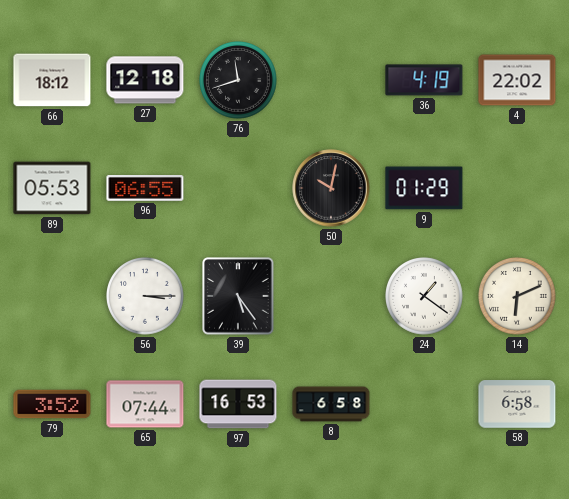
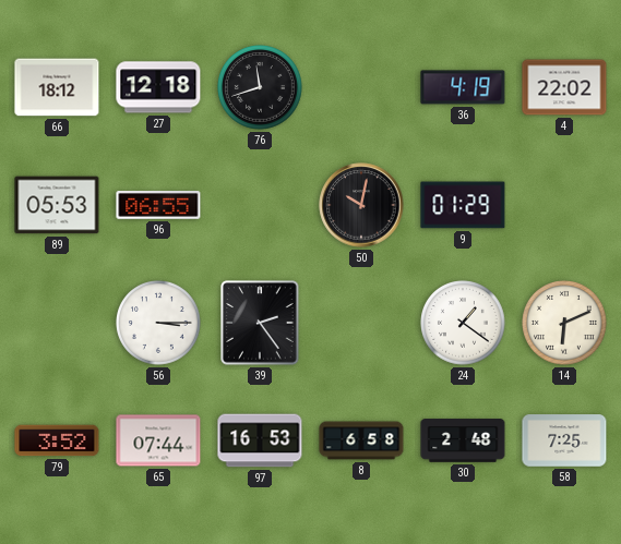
39: 5:24 -> 2:24 (260, 323)
30: none -> 2:48 (463, 440)
58: 6:58 -> 7:25 (564, 440)
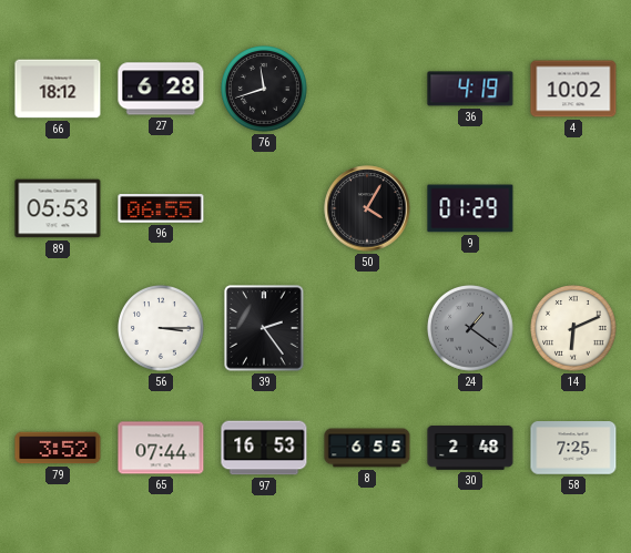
27: 12:18 -> 6:28 (161, 89)
4: 22:02 -> 10:02 (573, 89)
50: 10:02 -> 4:05 (367, 208)
24 dial: white -> grey (471, 329)
8: 6:58 -> 6:55 (367, 448)
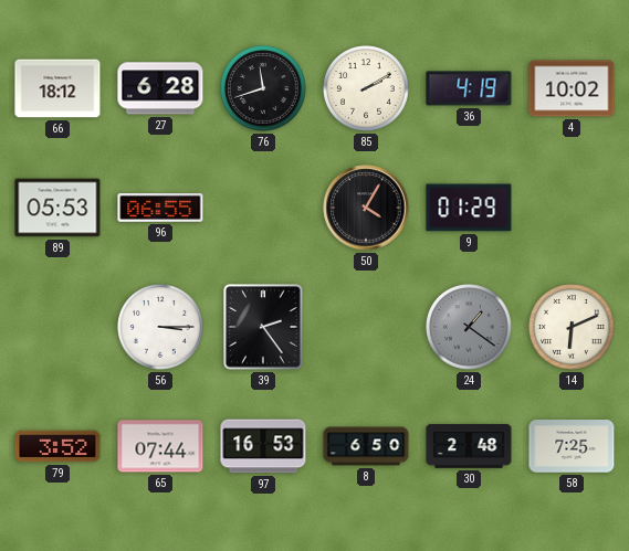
85: none -> 2:10 (367, 89)
8: 6:55 -> 6:50 (366, 446)
